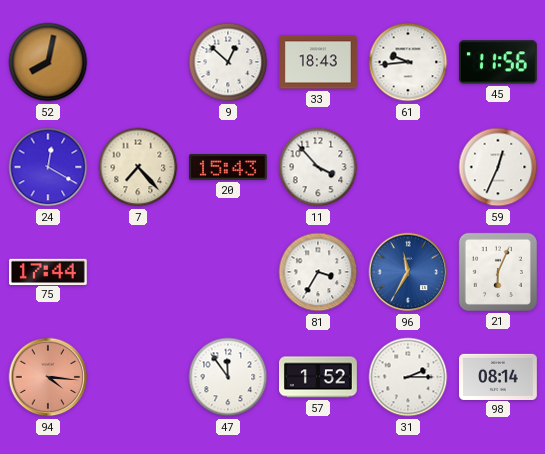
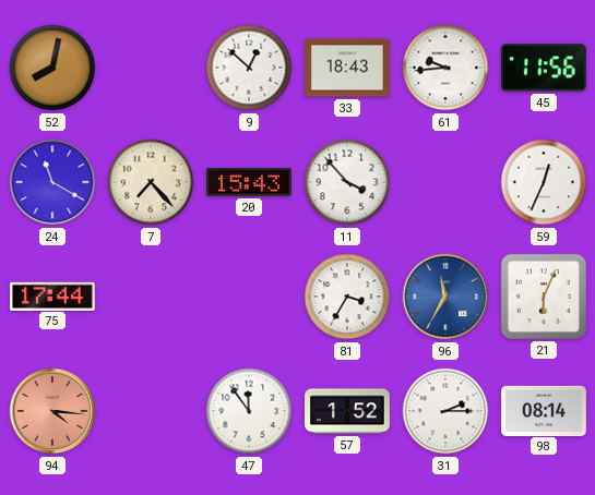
24: 12:20 -> 11:20 (52, 182)
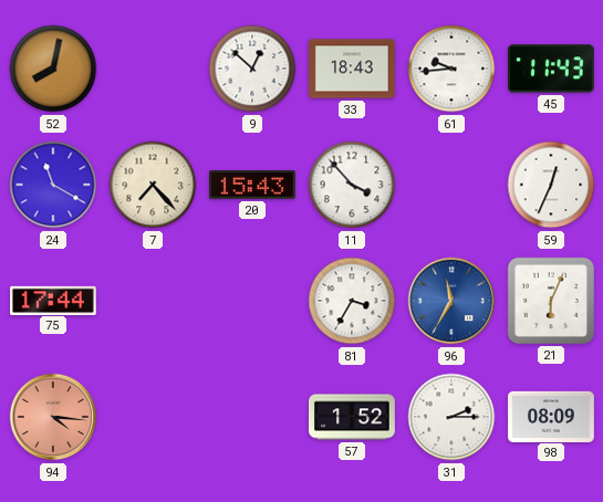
45: 11:56 -> 11:43 (551, 69)
47: 11:54 -> none (249, 411)
98: 08:14 -> 08:09 (552, 416)
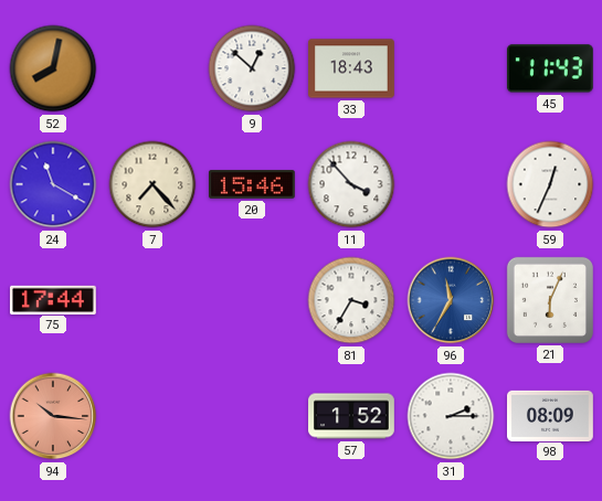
61: 9:44 -> none (451, 69)
20: 15:43 -> 15:46 (253, 184)
94: 4:16 -> 10:16 (53, 416)
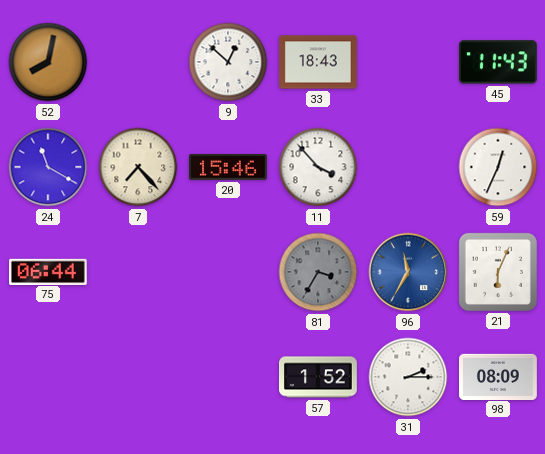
75: 17:44 -> 06:44 (49, 271)
81 dial: white -> grey (318, 272)
94: 10:16 -> none (53, 416)
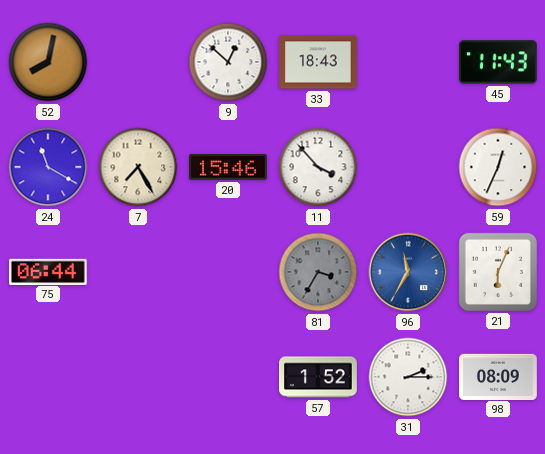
7: 7:23 -> 7:25 (138, 167)
